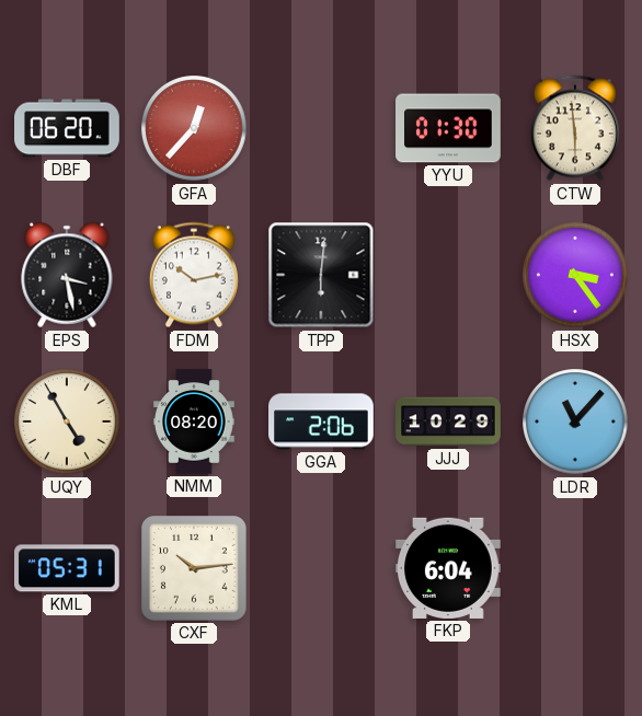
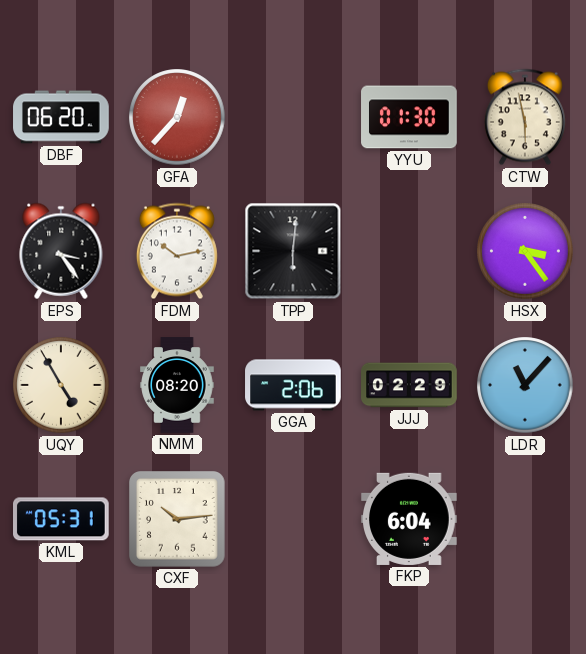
CTW: 5:59 -> 5:58 (525, 117)
EPS: 3:28 -> 3:24 (61, 251)
JJJ: 10:29 -> 02:29 (409, 385)
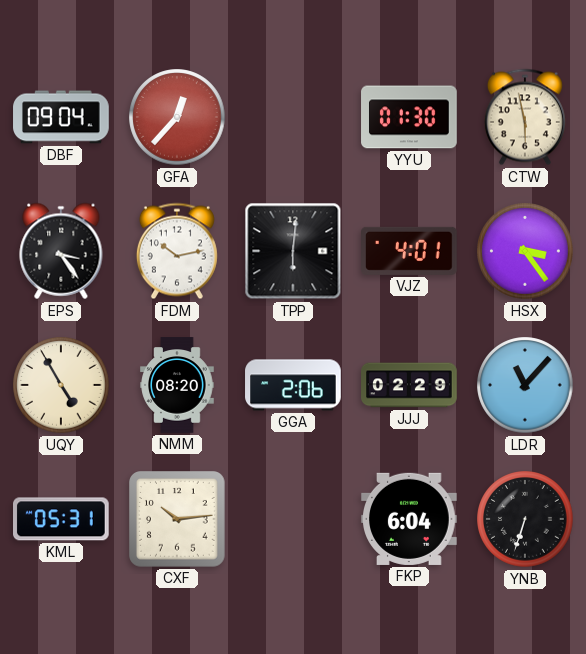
DBF: 06:20 -> 09:04 (61, 117)
VJZ: none -> 4:01 (410, 251)
YNB: none -> 6:33 (525, 519)
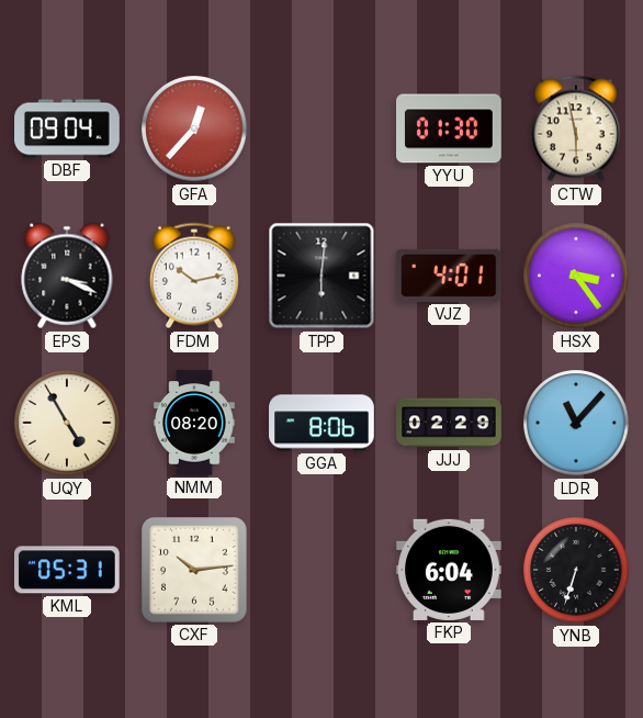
EPS: 3:24 -> 3:19 (67, 276)
GGA: 2:06 -> 8:06 (321, 423)
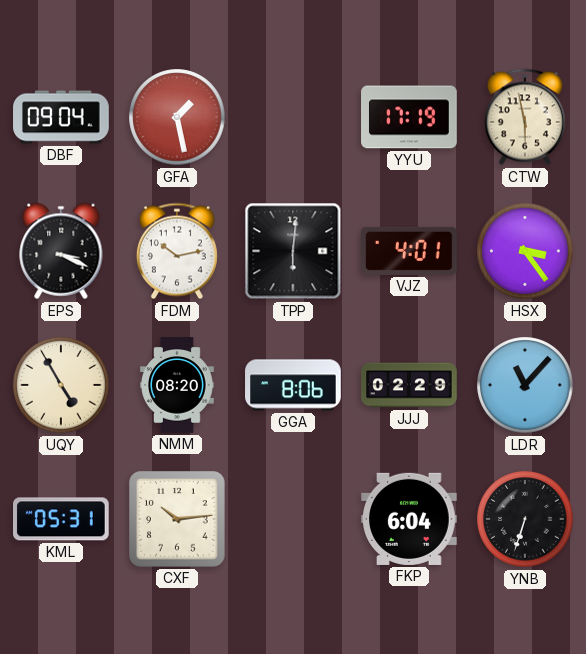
GFA: 12:37 -> 1:28 (177, 117)
YYU: 01:30 -> 17:19 (409, 117)
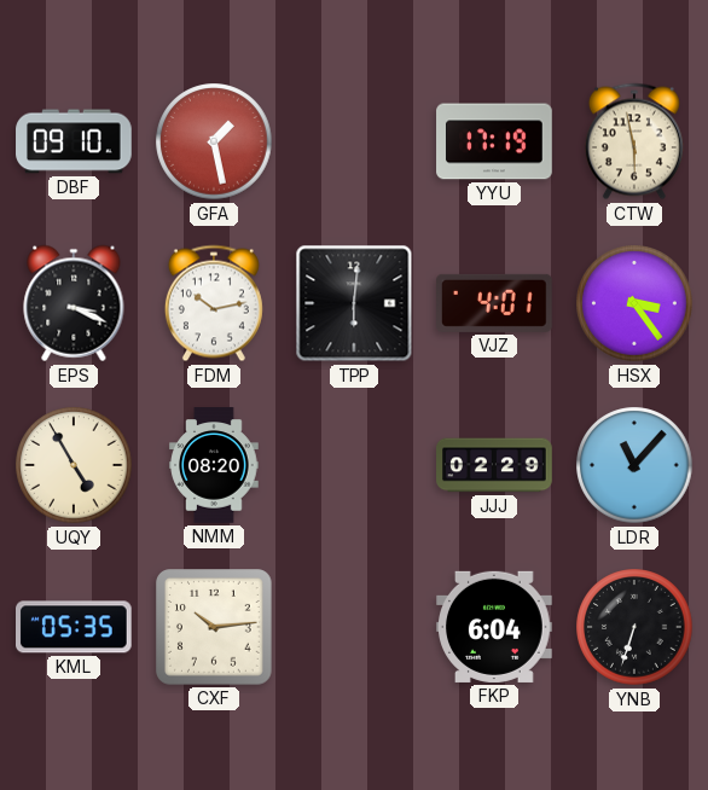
DBF: 09:04 -> 09:10 (74, 141)
GGA: 8:06 -> none (293, 385)
KML: 05:31 -> 05:35 (75, 627)
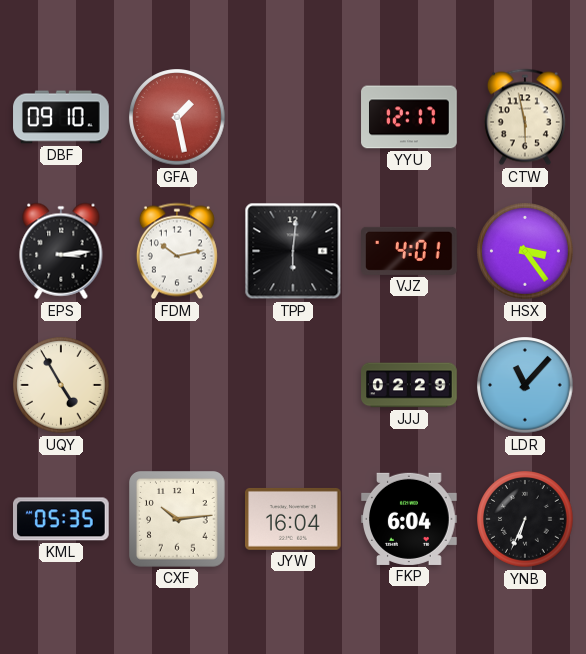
YYU: 17:19 -> 12:17 (409, 117)
EPS: 3:19 -> 3:14 (61, 251)
NMM: 08:20 -> none (214, 465)
JYW: none -> 16:04 (294, 519)
YNB: 6:33 -> 6:34 (525, 519)
